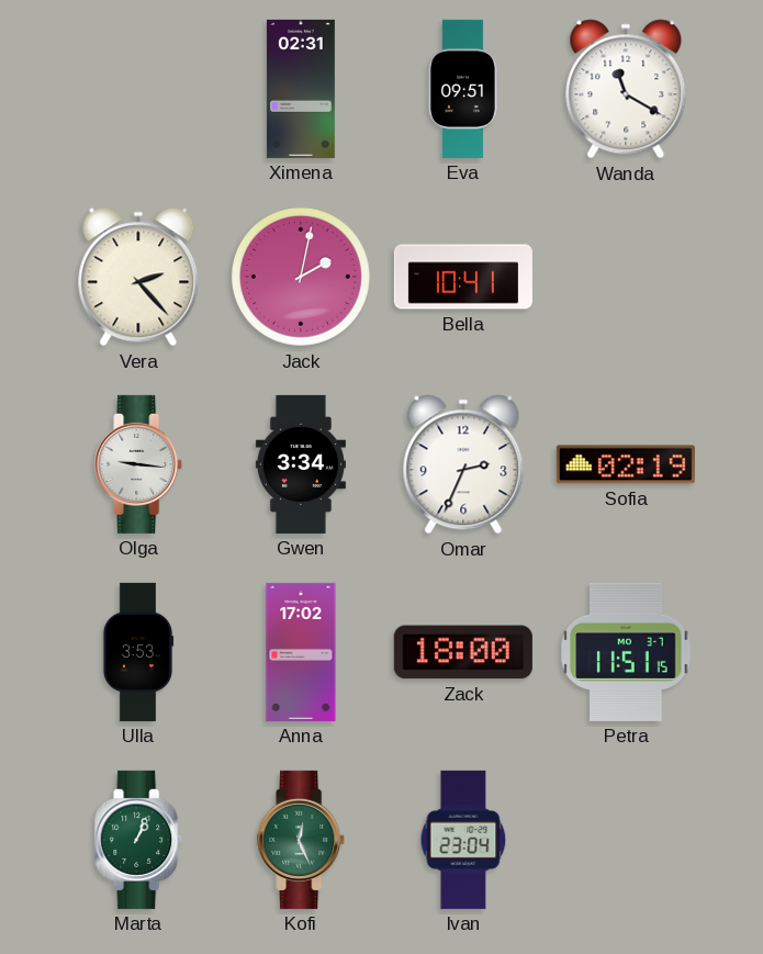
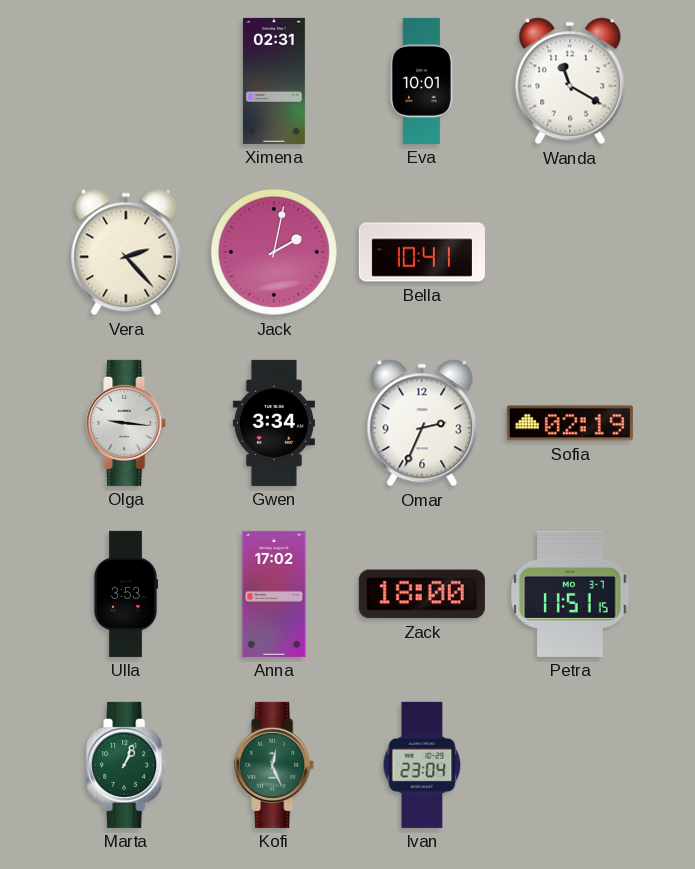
Eva: 09:51 -> 10:01 (421, 81)
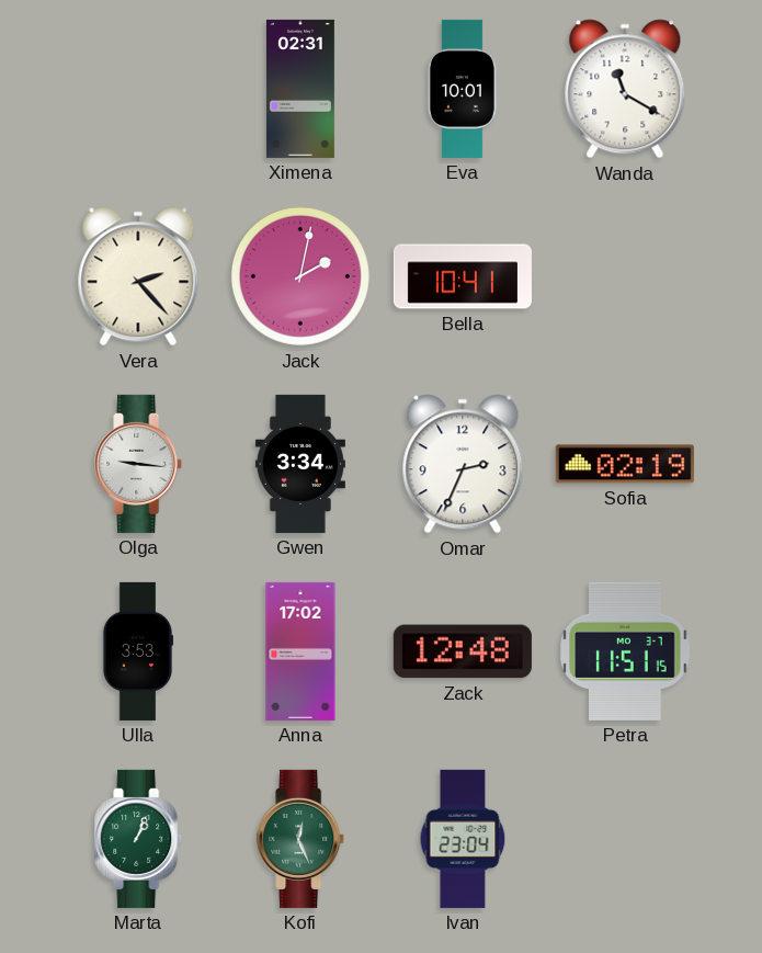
Zack: 18:00 -> 12:48 (463, 651)
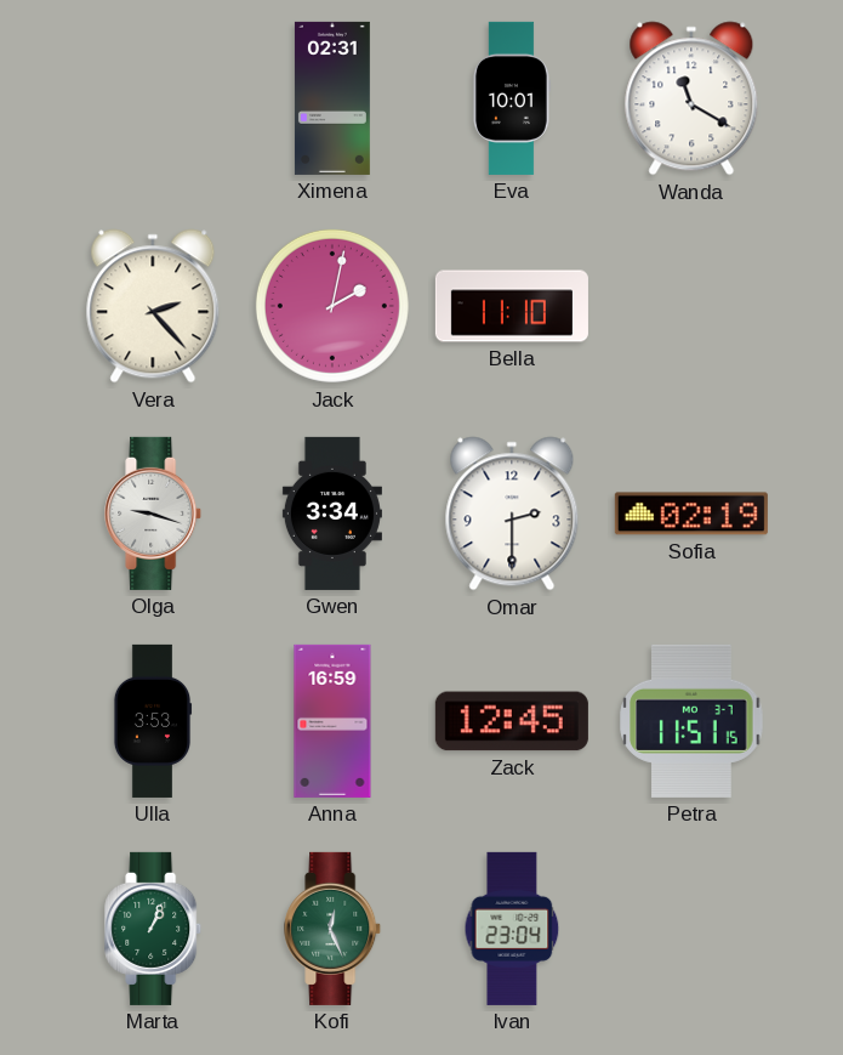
Bella: 10:41 -> 11:10 (512, 306)
Olga: 9:16 -> 9:18 (154, 514)
Omar: 2:34 -> 2:30 (512, 514)
Anna: 17:02 -> 16:59 (332, 721)
Zack: 12:48 -> 12:45 (512, 721)
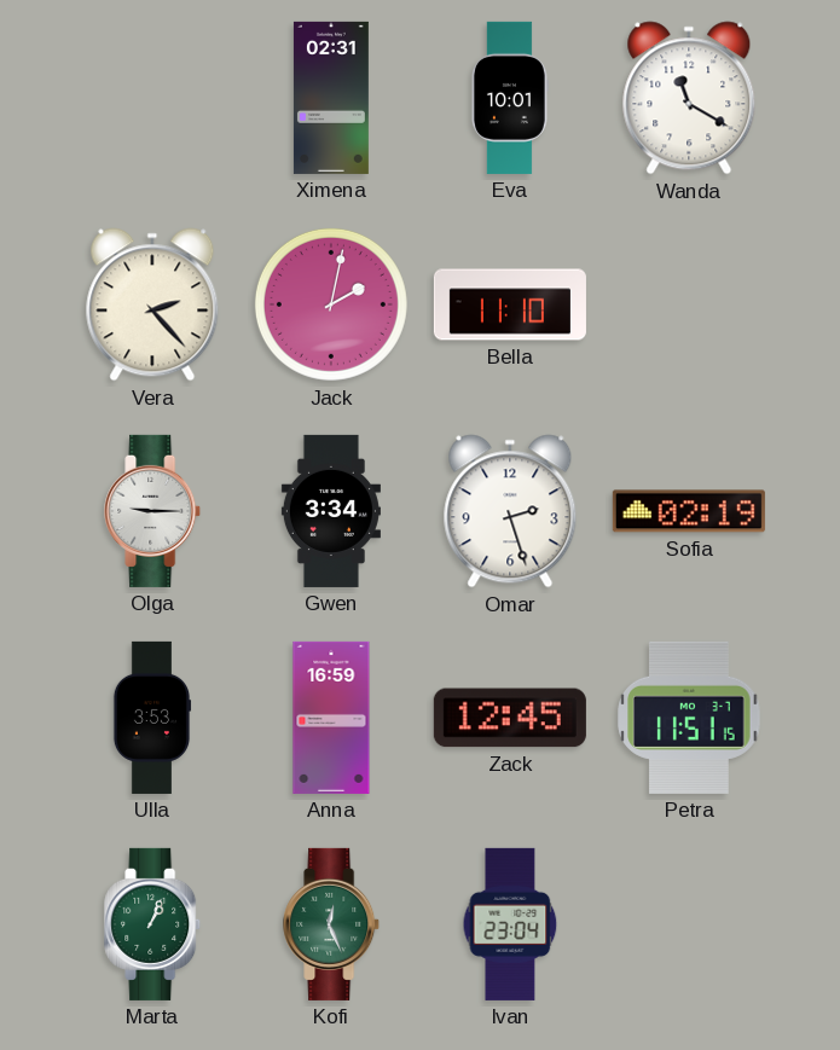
Olga: 9:18 -> 9:15 (153, 511)
Omar: 2:30 -> 2:27 (510, 511)
